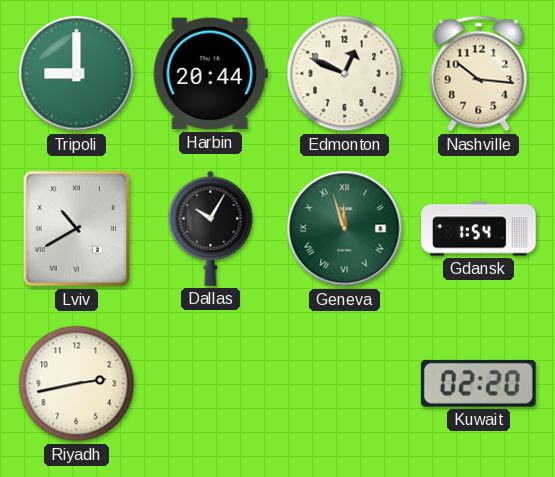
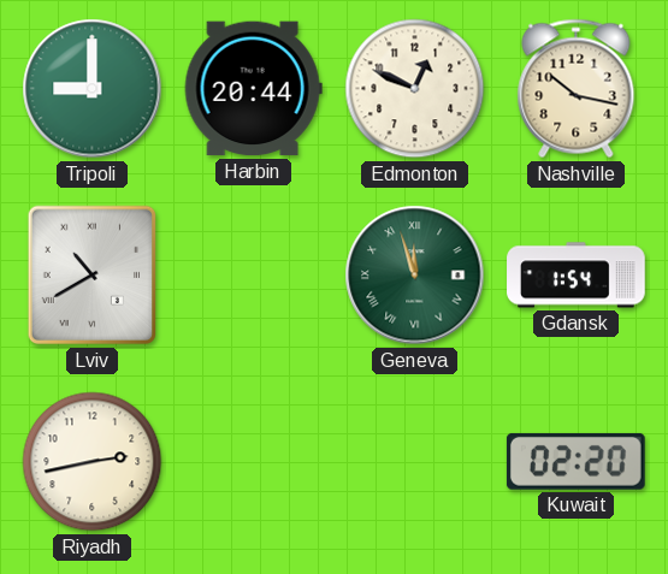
Nashville: 10:16 -> 10:17 (577, 89)
Dallas: 10:05 -> none (211, 228)
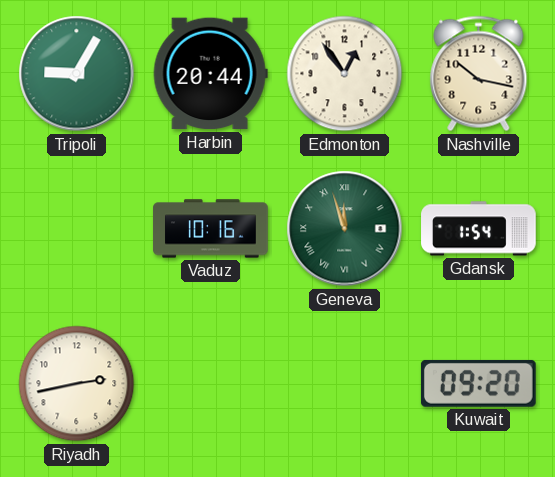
Tripoli: 9:00 -> 9:05 (77, 74)
Edmonton: 12:49 -> 12:54 (345, 74)
Lviv: 10:40 -> none (91, 276)
Vaduz: none -> 10:16 (211, 229)
Kuwait: 02:20 -> 09:20 (478, 383)
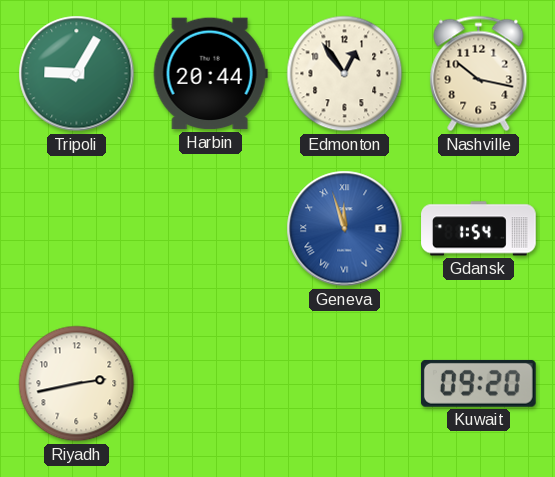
Vaduz: 10:16 -> none (211, 229)
Geneva dial: green -> blue (345, 229)
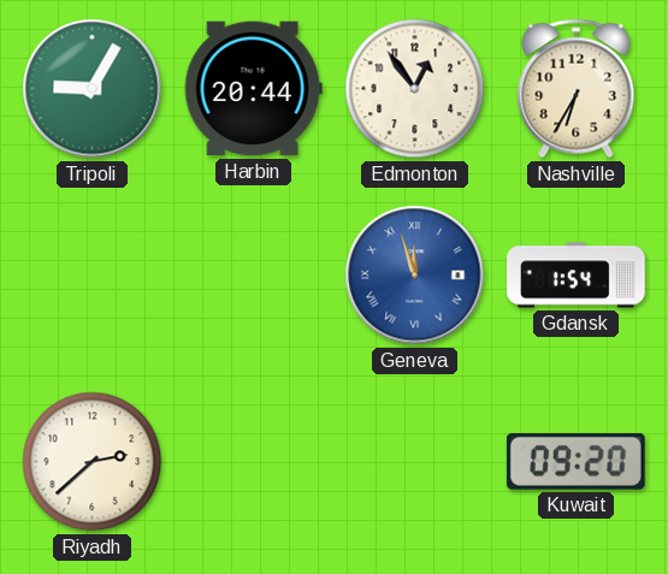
Nashville: 10:17 -> 6:35 (577, 89)
Riyadh: 2:43 -> 2:38 (93, 462)
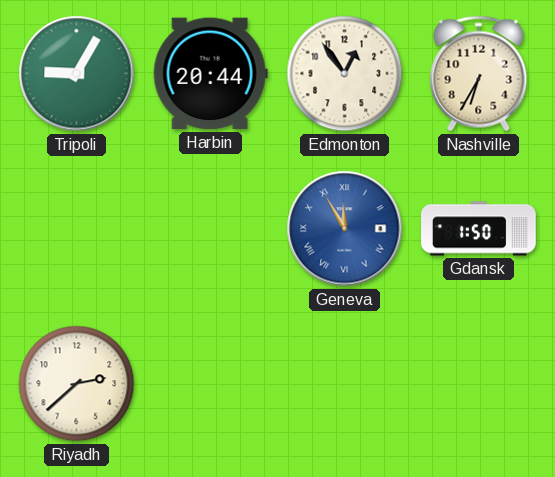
Geneva: 11:57 -> 11:55 (345, 229)
Gdansk: 1:54 -> 1:50 (479, 229)
Kuwait: 09:20 -> none (575, 461)
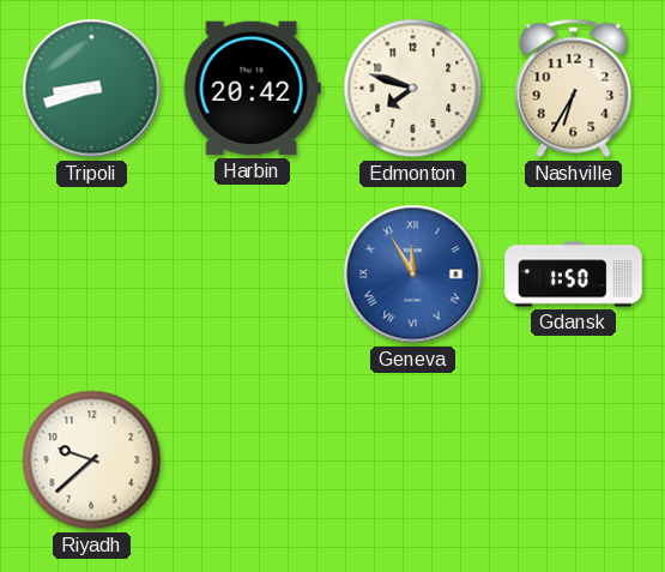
Tripoli: 9:05 -> 8:42 (92, 89)
Harbin: 20:44 -> 20:42 (252, 89)
Edmonton: 12:54 -> 7:48 (413, 89)
Riyadh: 2:38 -> 9:38 (92, 460)
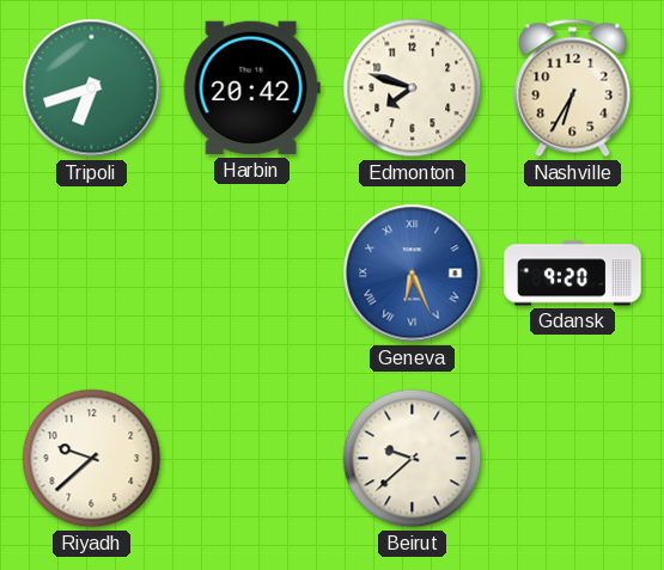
Tripoli: 8:42 -> 6:42 (92, 88)
Geneva: 11:55 -> 6:26 (413, 274)
Gdansk: 1:50 -> 9:20 (573, 274)
Beirut: none -> 9:38 (413, 459)
